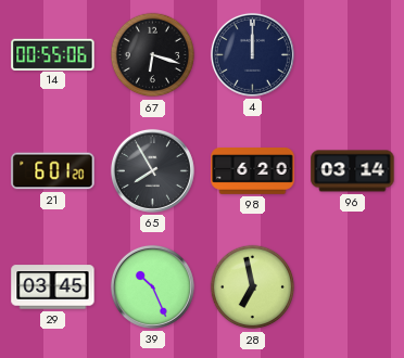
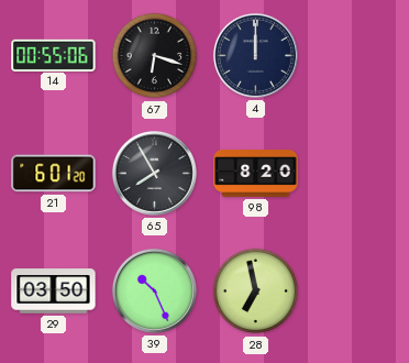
98: 6:20 -> 8:20 (256, 174)
96: 03:14 -> none (353, 171)
29: 03:45 -> 03:50 (54, 291)
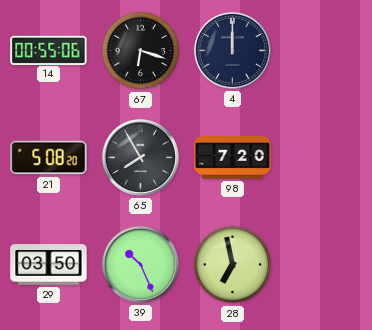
21: 6:01 -> 5:08 (49, 158)
98: 8:20 -> 7:20 (233, 158)
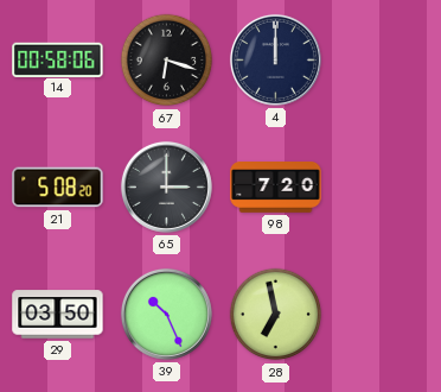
14: 00:55 -> 00:58 (58, 59)
65: 7:55 -> 3:00 (166, 186)
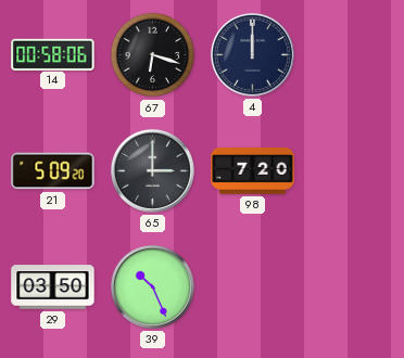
21: 5:08 -> 5:09 (53, 171)
28: 6:58 -> none (276, 315)
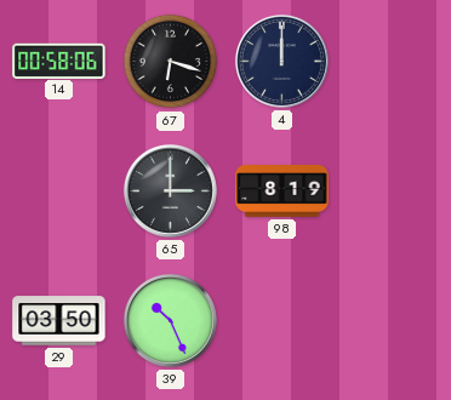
21: 5:09 -> none (53, 171)
98: 7:20 -> 8:19 (282, 192)
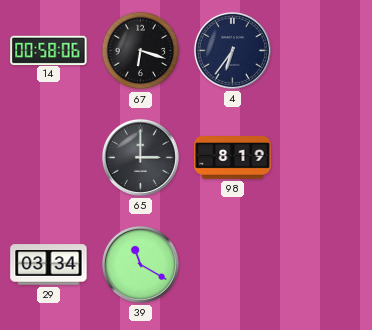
4: 12:00 -> 6:36 (232, 50)
29: 03:50 -> 03:34 (49, 265)
39: 10:26 -> 11:20 (140, 264)
